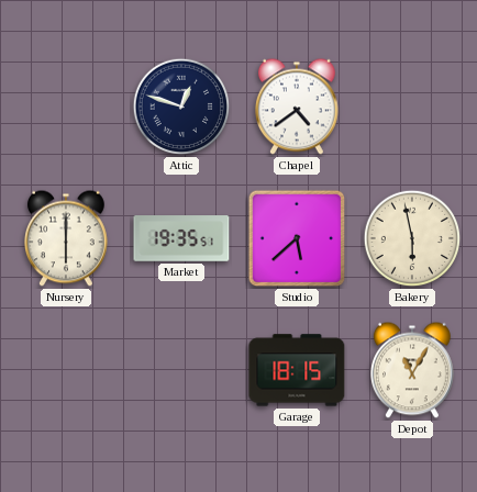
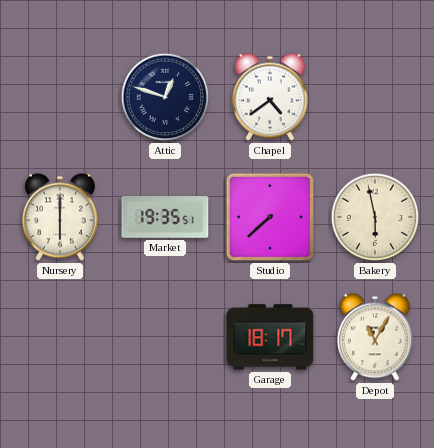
Studio: 5:38 -> 7:38 (270, 217)
Garage: 18:15 -> 18:17 (270, 337)
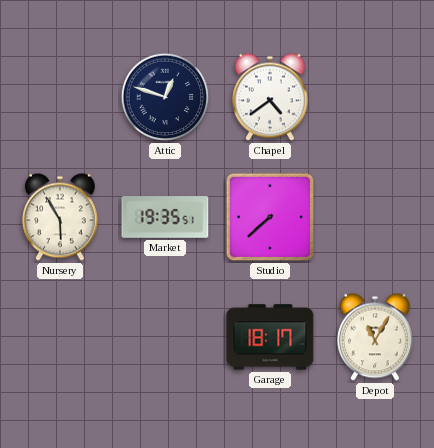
Nursery: 6:00 -> 5:55 (61, 217)
Bakery: 5:58 -> none (375, 217)
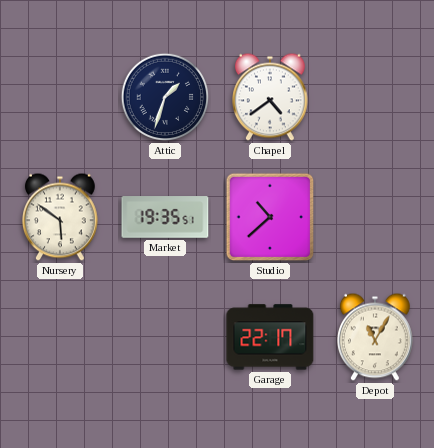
Attic: 12:48 -> 1:33 (165, 97)
Nursery: 5:55 -> 5:51 (61, 217)
Studio: 7:38 -> 10:38 (270, 217)
Garage: 18:17 -> 22:17 (270, 337)
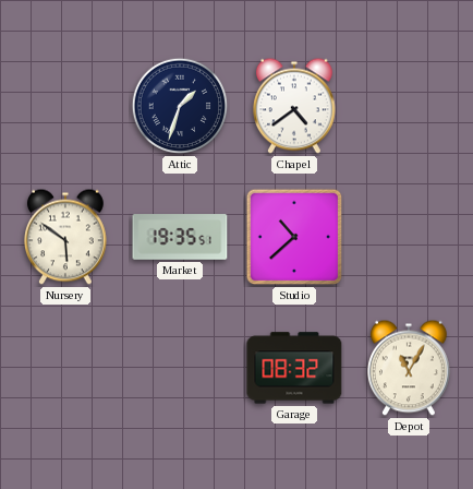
Garage: 22:17 -> 08:32 (294, 368)
